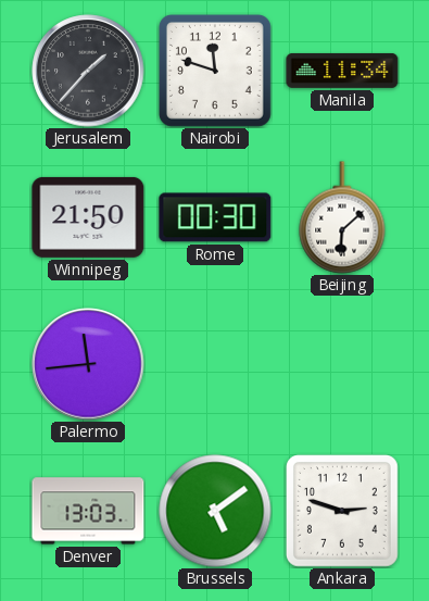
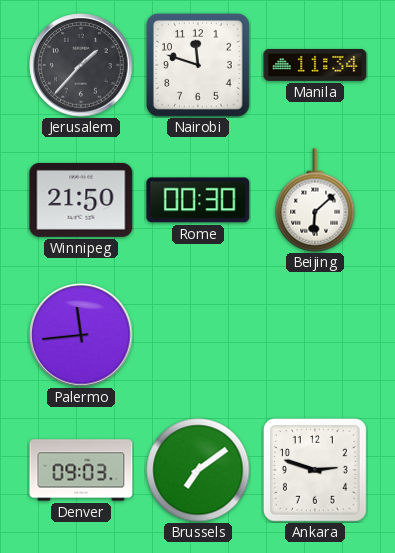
Denver: 13:03 -> 09:03 (81, 470)
Brussels: 5:09 -> 7:09 (198, 470)
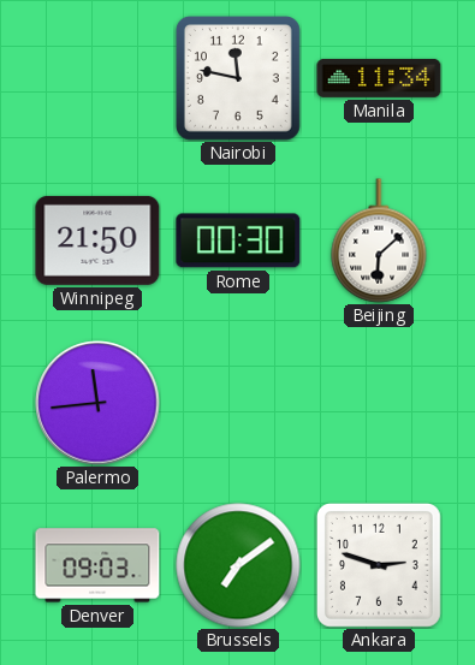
Jerusalem: 1:37 -> none (81, 65)
Nairobi: 11:48 -> 11:47 (238, 78)
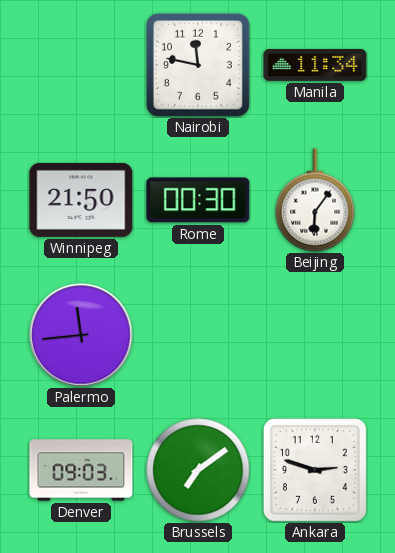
Beijing: 6:08 -> 6:06 (315, 200)
